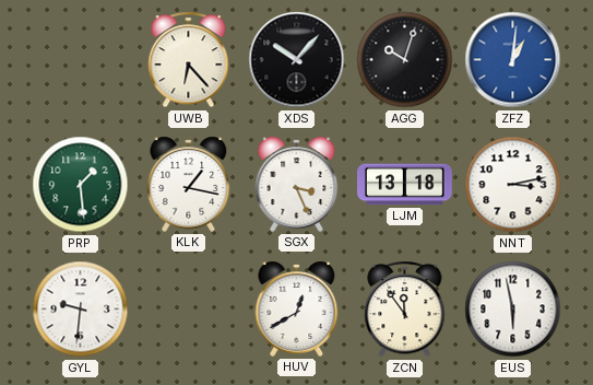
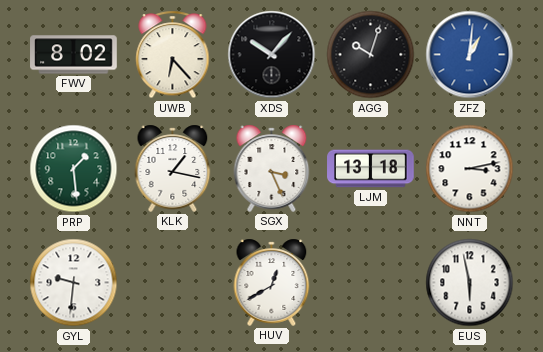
FWV: none -> 8:02 (74, 55)
ZCN: 11:54 -> none (405, 310)
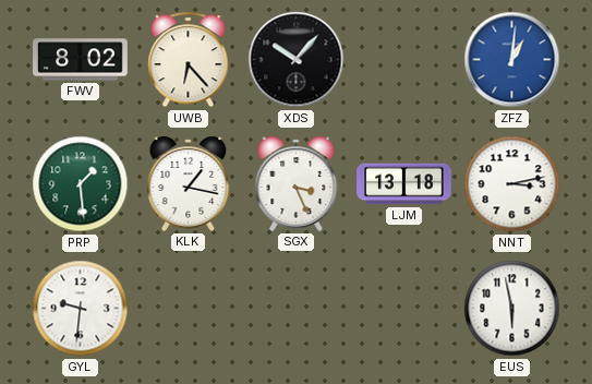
AGG: 10:03 -> none (371, 55)
HUV: 12:40 -> none (272, 282)
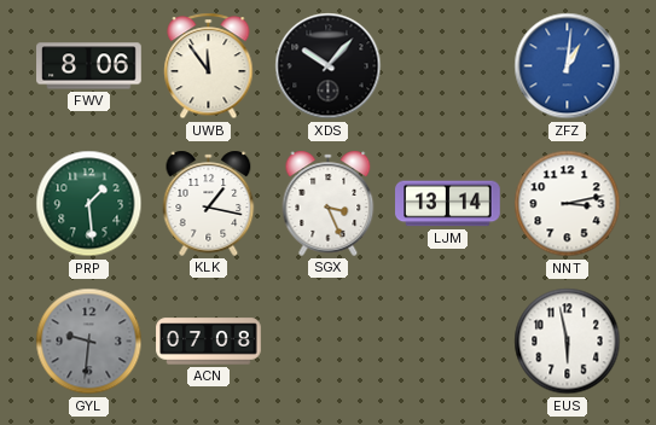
FWV: 8:02 -> 8:06 (89, 66)
UWB: 6:23 -> 11:54 (209, 66)
LJM: 13:18 -> 13:14 (448, 204)
GYL dial: white -> grey (89, 342)
ACN: none -> 07:08 (209, 342)
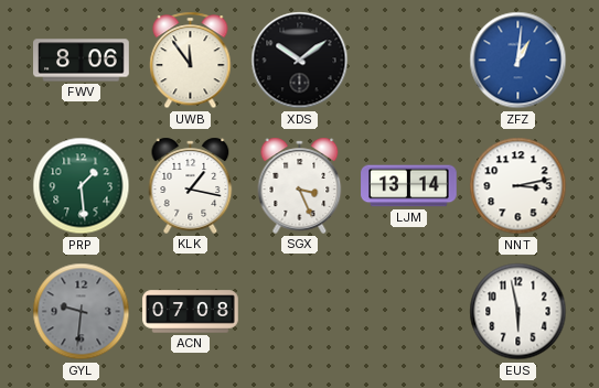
XDS: 10:07 -> 10:09 (300, 61)
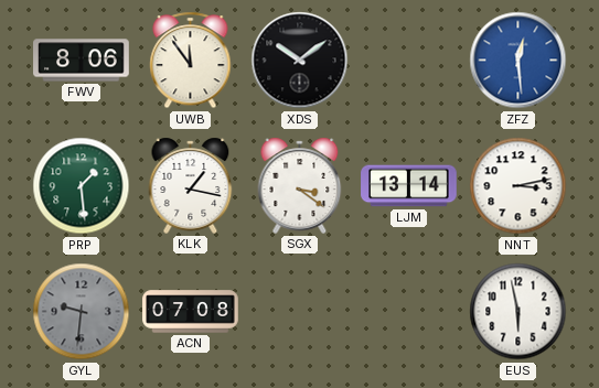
ZFZ: 1:01 -> 12:29 (518, 61)
SGX: 3:26 -> 3:21 (300, 185)
